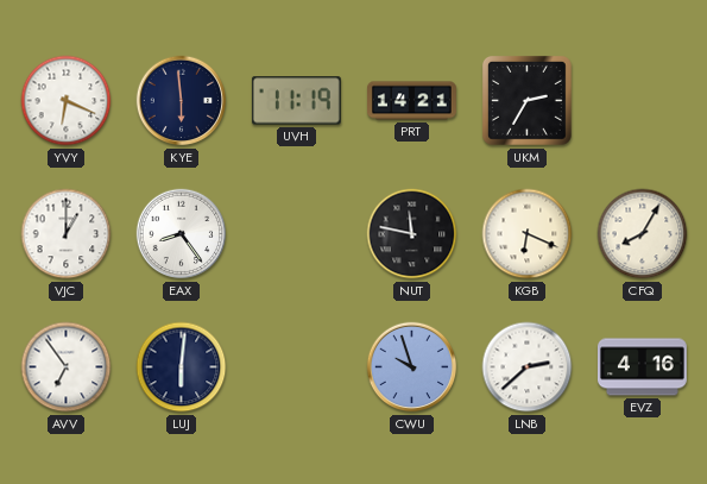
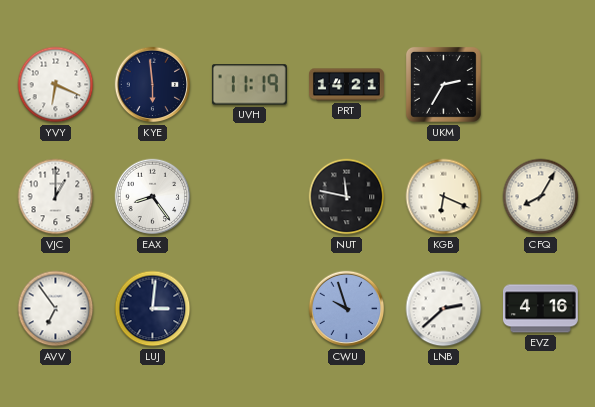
LUJ: 6:01 -> 3:01 (153, 309)
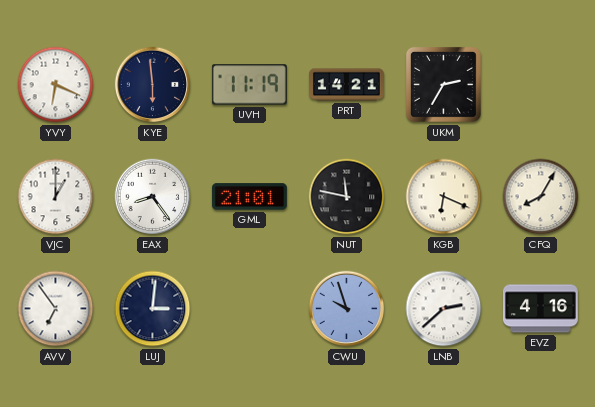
GML: none -> 21:01 (249, 197)
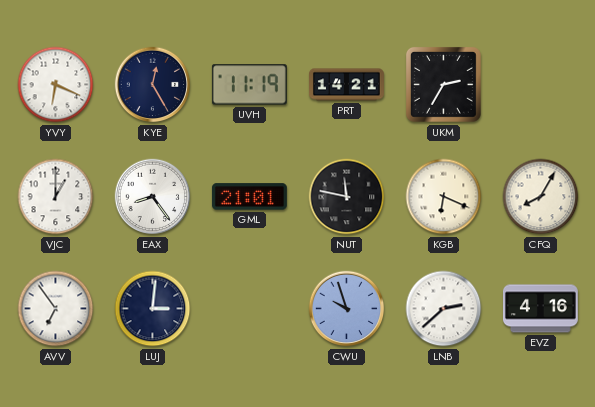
KYE: 5:59 -> 12:25 (153, 85)
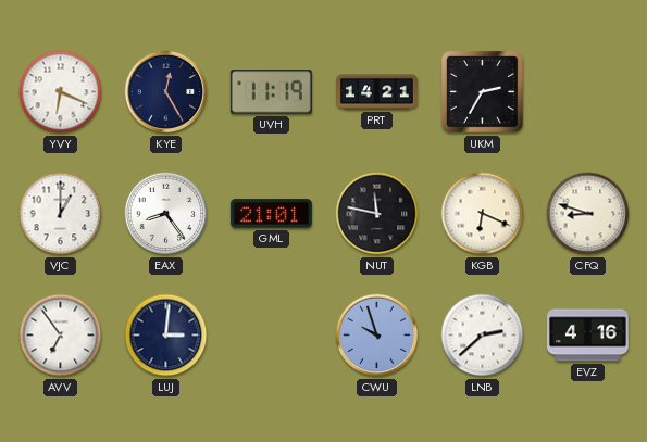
CFQ: 8:05 -> 8:48 (588, 214)
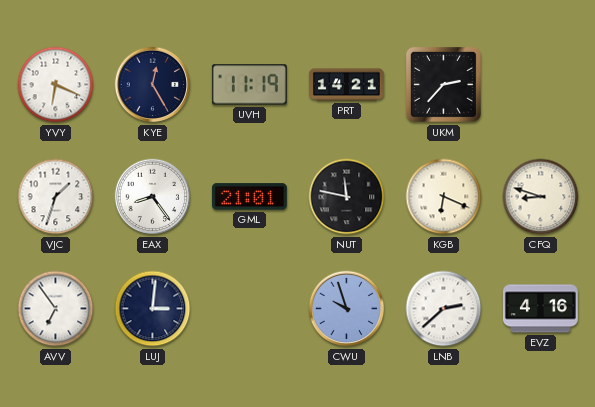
UKM: 2:35 -> 2:37 (443, 84)
VJC: 1:00 -> 1:33 (56, 197)
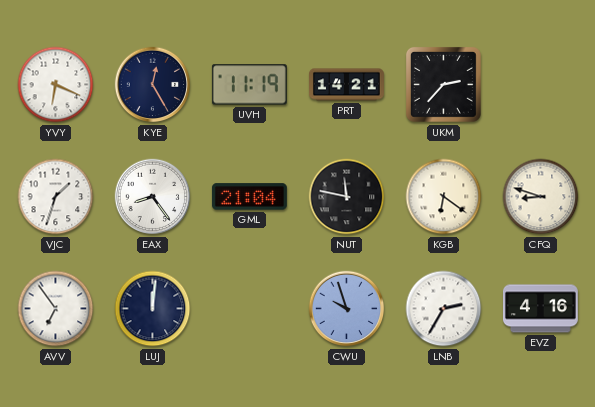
GML: 21:01 -> 21:04 (249, 197)
KGB: 6:19 -> 6:21 (444, 197)
LUJ: 3:01 -> 12:01 (153, 309)
LNB: 2:38 -> 2:35 (444, 309)
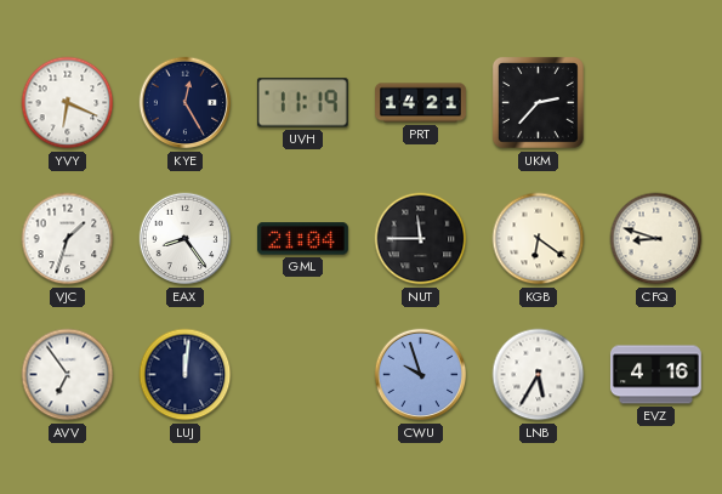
NUT: 11:47 -> 11:45 (421, 239)
LNB: 2:35 -> 5:35 (539, 375)
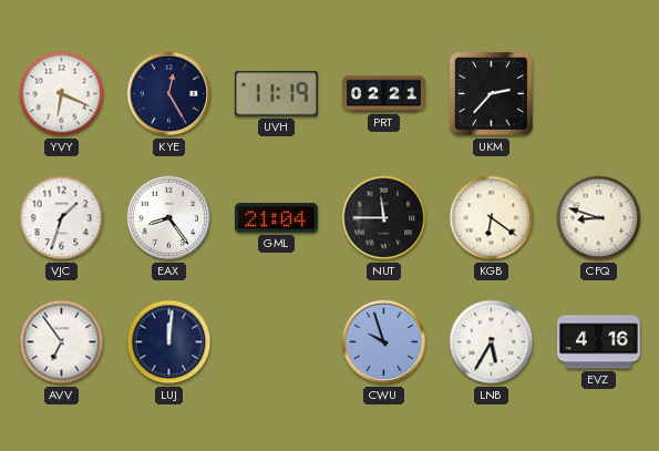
PRT: 14:21 -> 02:21 (384, 94)
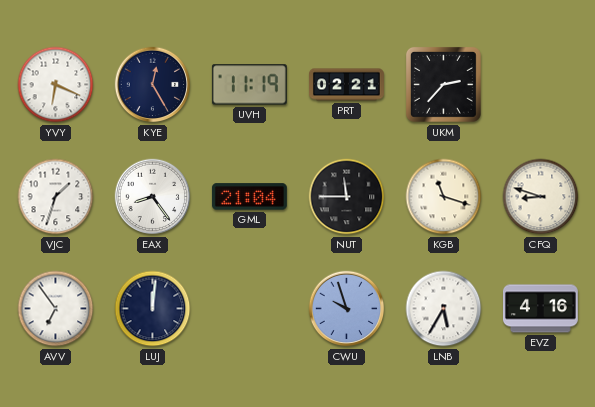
KGB: 6:21 -> 11:18 (444, 197)
